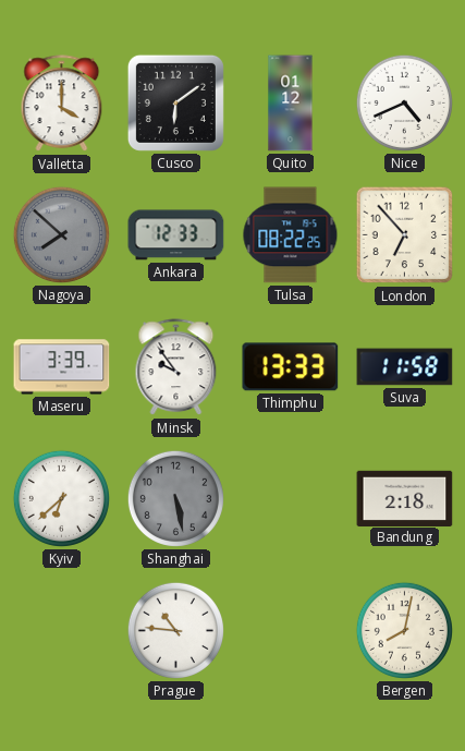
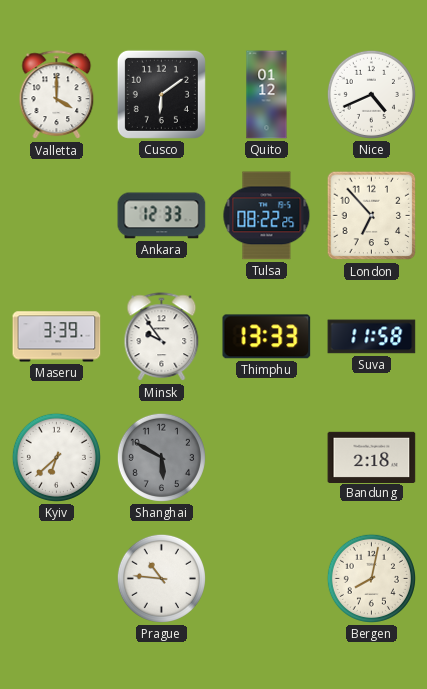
Nagoya: 7:52 -> none (61, 234)
Shanghai: 5:28 -> 5:50 (161, 457)
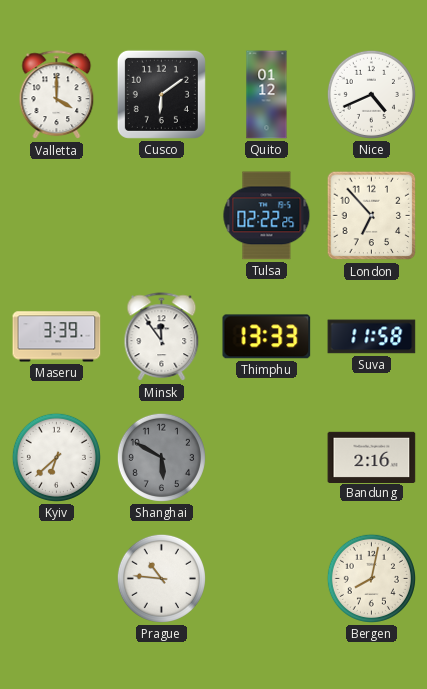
Ankara: 12:33 -> none (162, 216)
Tulsa: 08:22 -> 02:22 (267, 216)
Minsk: 9:54 -> 11:54 (162, 337)
Bandung: 2:18 -> 2:16 (372, 457)
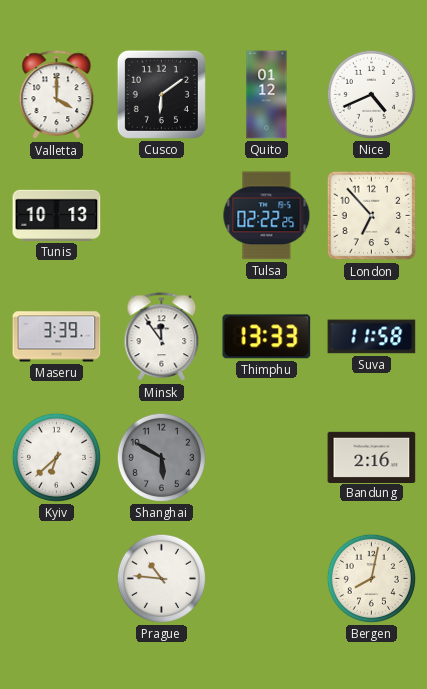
Tunis: none -> 10:13 (57, 215)
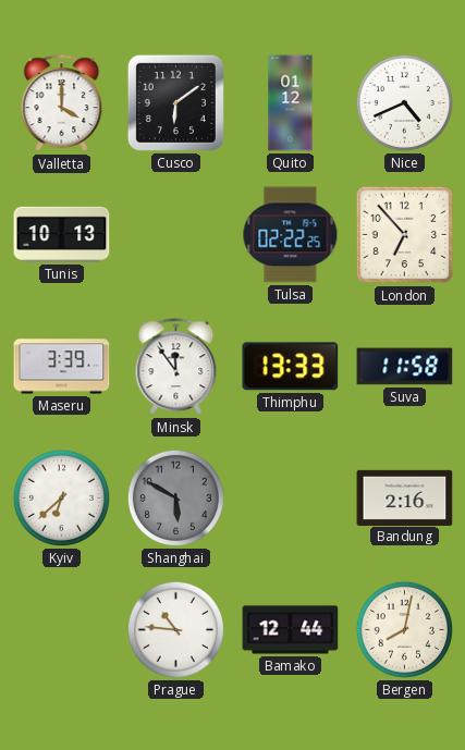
Bamako: none -> 12:44 (291, 630)
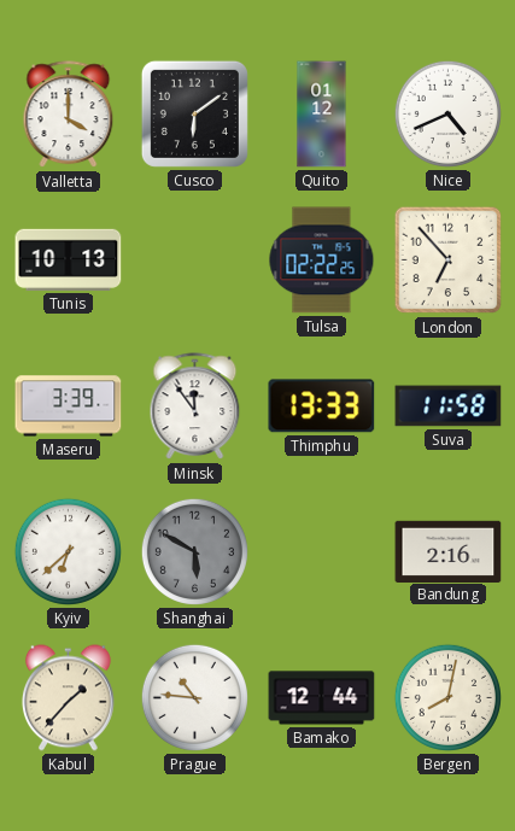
Kabul: none -> 1:37 (68, 698)
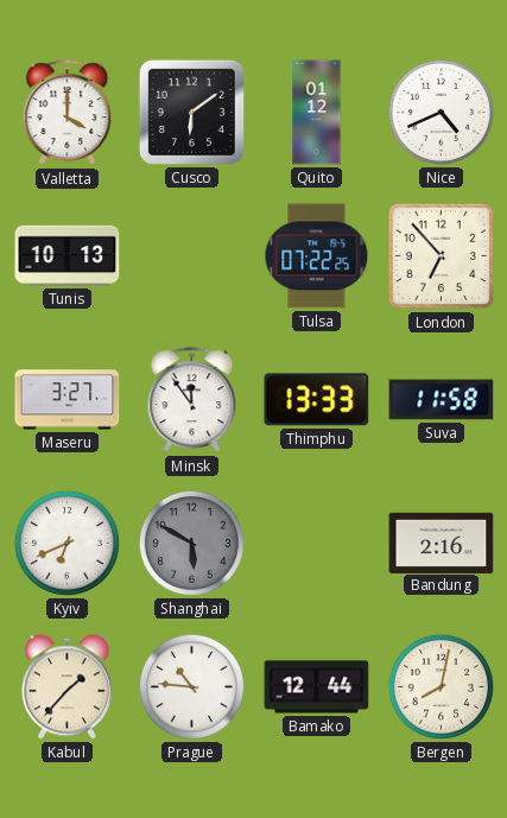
Tulsa: 02:22 -> 07:22 (317, 256)
Maseru: 3:39 -> 3:27 (68, 400)
Kyiv: 6:38 -> 6:41 (66, 543)
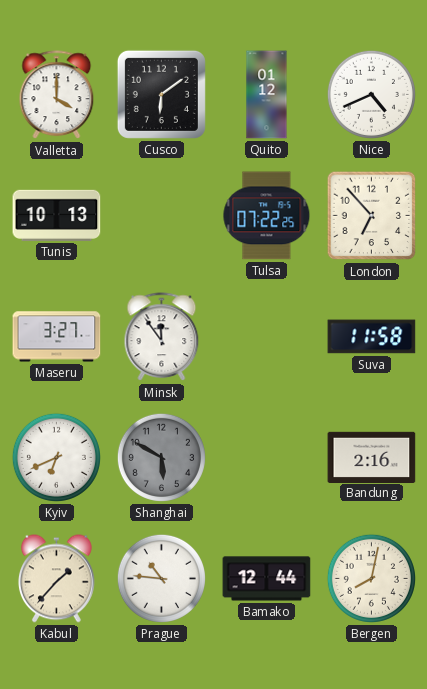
Thimphu: 13:33 -> none (317, 400)
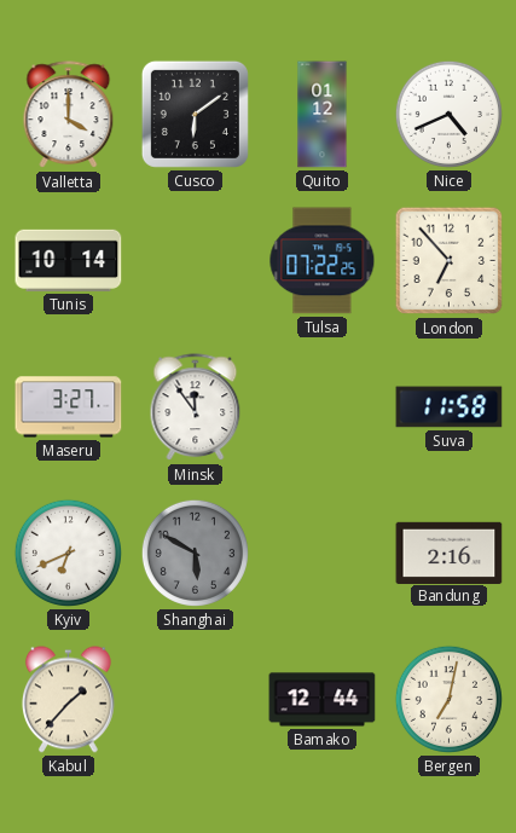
Tunis: 10:13 -> 10:14 (69, 260)
Prague: 10:46 -> none (161, 578)
Bergen: 8:02 -> 7:02 (448, 699)
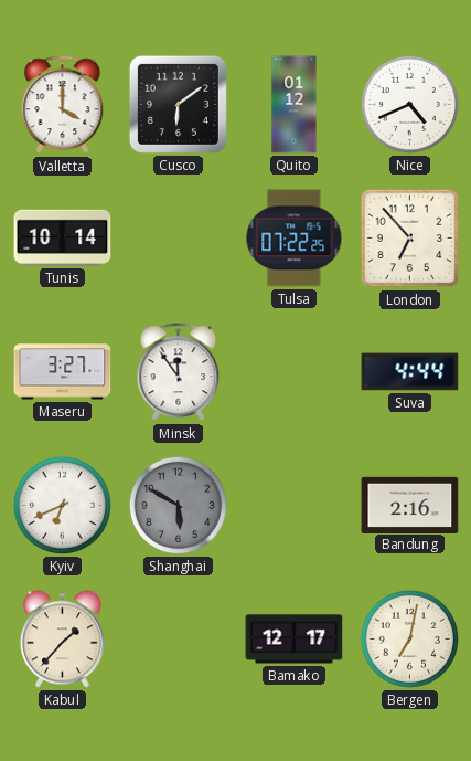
Suva: 11:58 -> 4:44 (410, 372)
Bamako: 12:44 -> 12:17 (295, 640)
